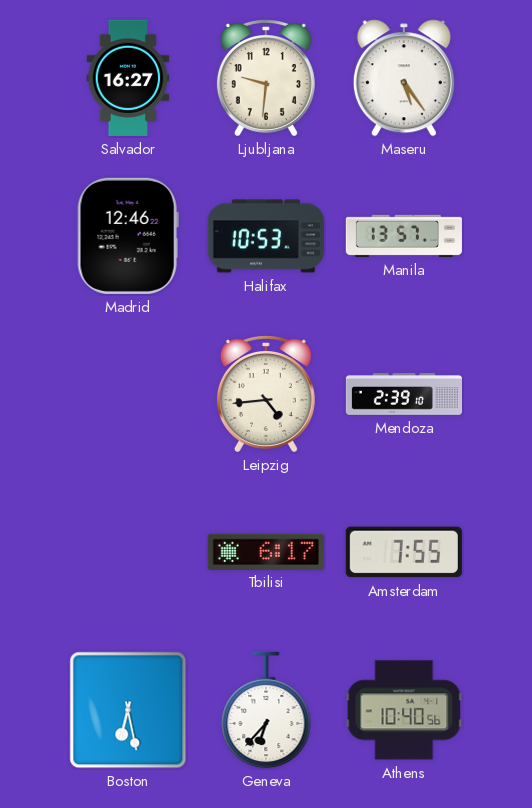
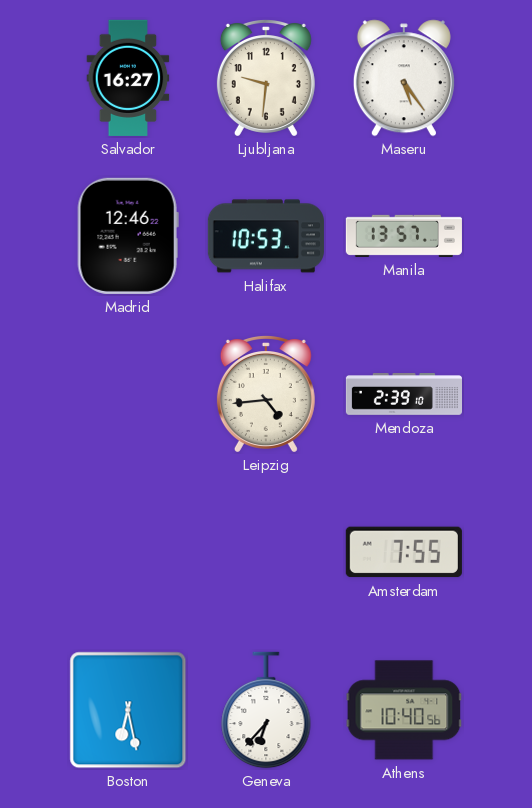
Tbilisi: 6:17 -> none (266, 551)
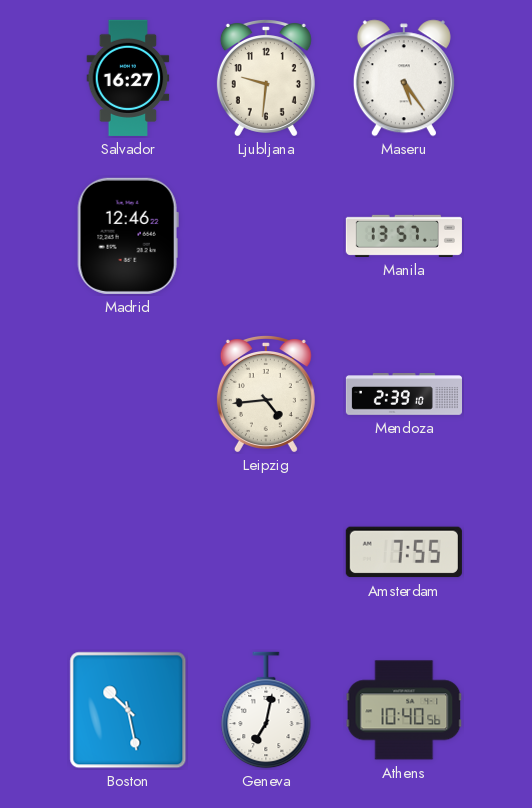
Halifax: 10:53 -> none (266, 236)
Boston: 6:28 -> 10:28 (128, 710)
Geneva: 6:37 -> 7:02 (266, 710)
